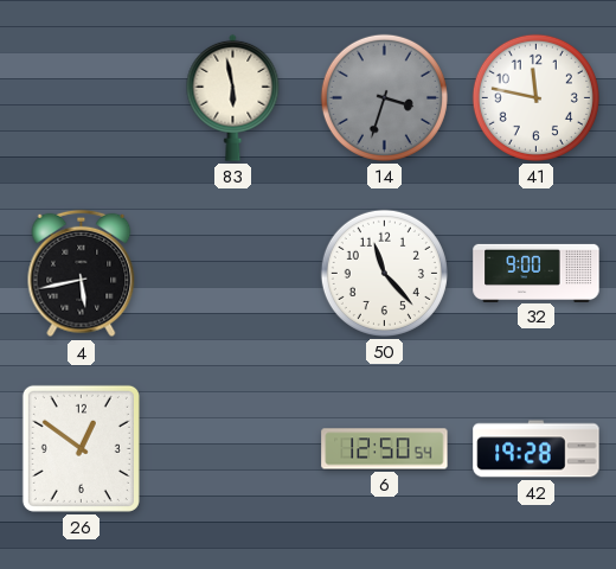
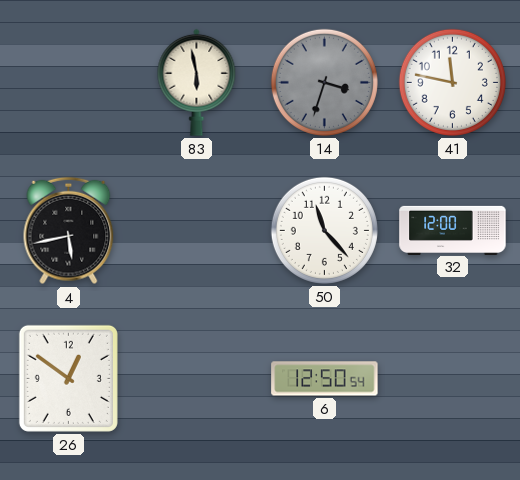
32: 9:00 -> 12:00 (453, 230)
42: 19:28 -> none (537, 449)
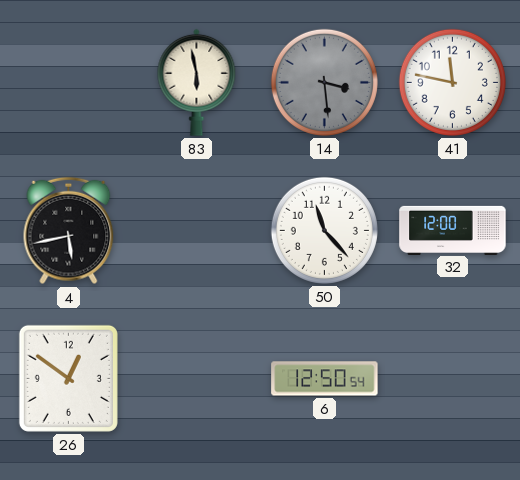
14: 3:33 -> 3:29 (324, 82)
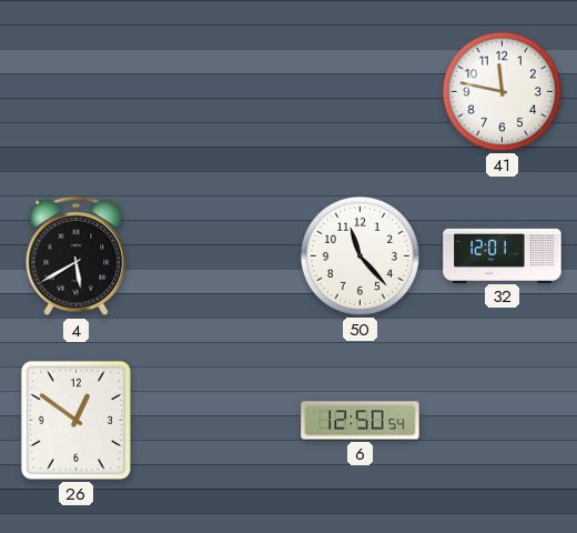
83: 5:58 -> none (197, 82)
14: 3:29 -> none (324, 82)
4: 5:43 -> 5:40 (77, 257)
32: 12:00 -> 12:01 (503, 255)
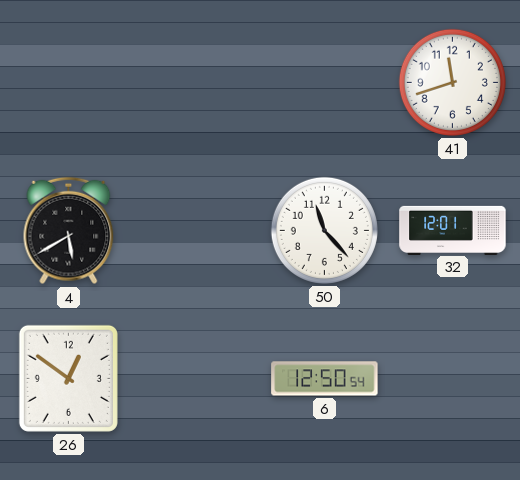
41: 11:47 -> 11:42 (452, 82)
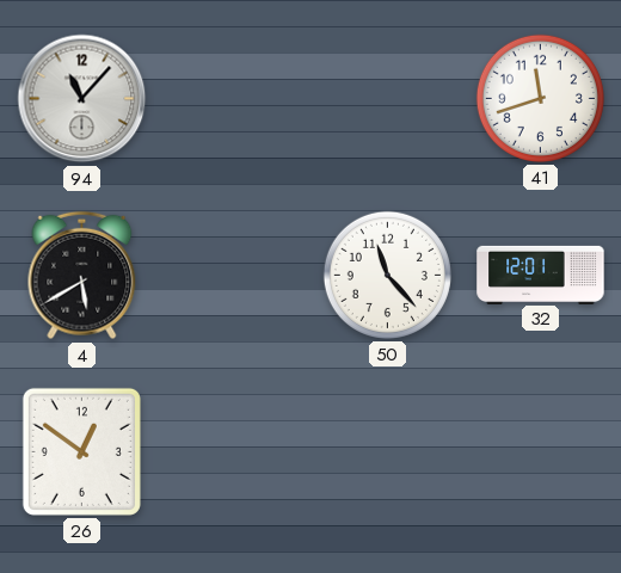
94: none -> 11:07 (82, 99)
6: 12:50 -> none (325, 379)
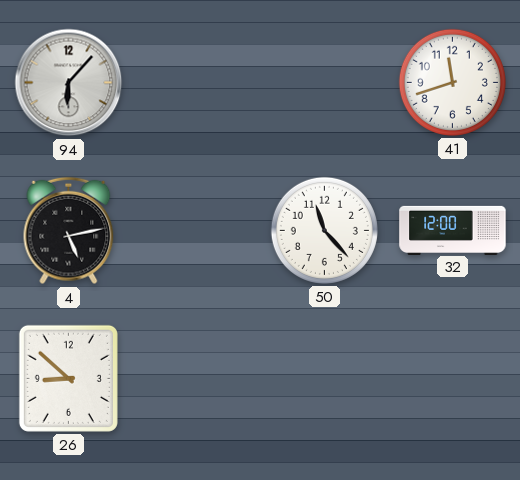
94: 11:07 -> 6:07 (69, 83)
4: 5:40 -> 5:13 (69, 231)
32: 12:01 -> 12:00 (453, 230)
26: 12:51 -> 8:52 (68, 378)
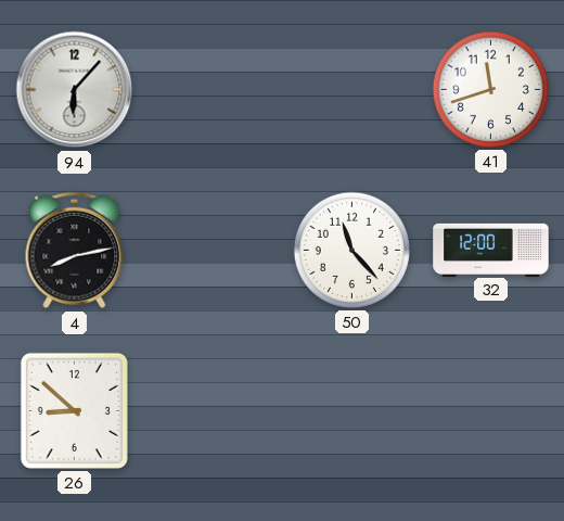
4: 5:13 -> 8:13 (75, 251)
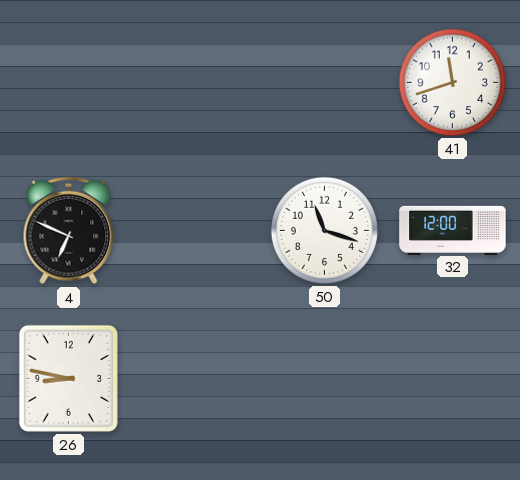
94: 6:07 -> none (75, 90)
4: 8:13 -> 6:49 (69, 231)
50: 11:23 -> 11:18 (324, 230)
26: 8:52 -> 8:47 (68, 378)
